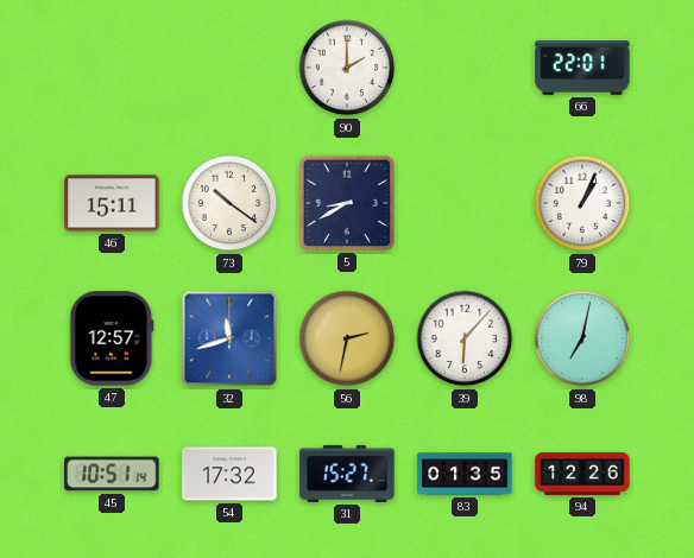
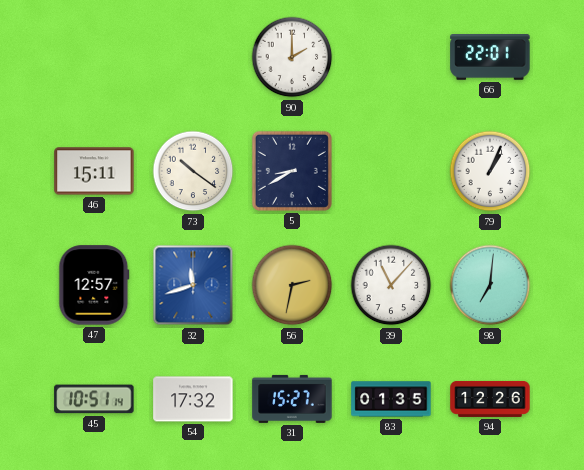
39: 6:07 -> 11:07 (391, 285)
98: 7:02 -> 7:01 (490, 285)
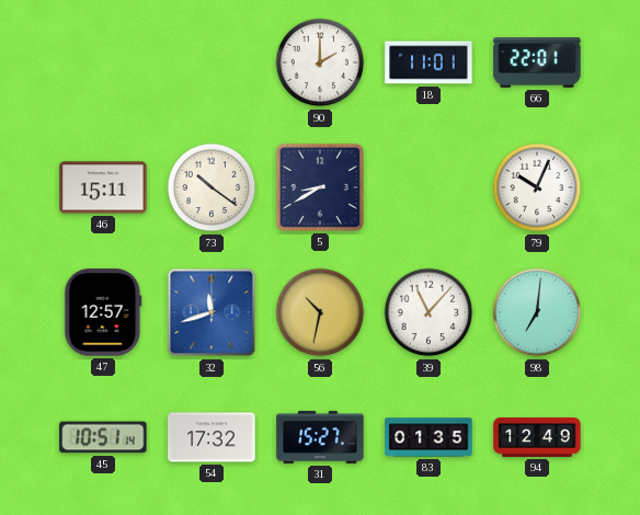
18: none -> 11:01 (428, 62)
79: 1:04 -> 10:04 (537, 187)
56: 2:32 -> 10:32 (320, 312)
94: 12:26 -> 12:49 (537, 437)
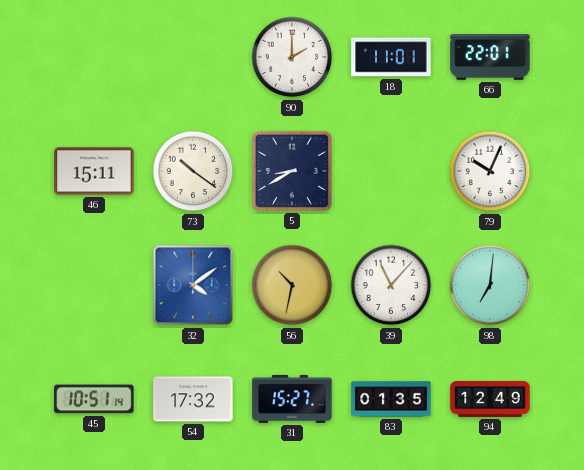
47: 12:57 -> none (103, 312)
32: 11:42 -> 4:09 (193, 285)
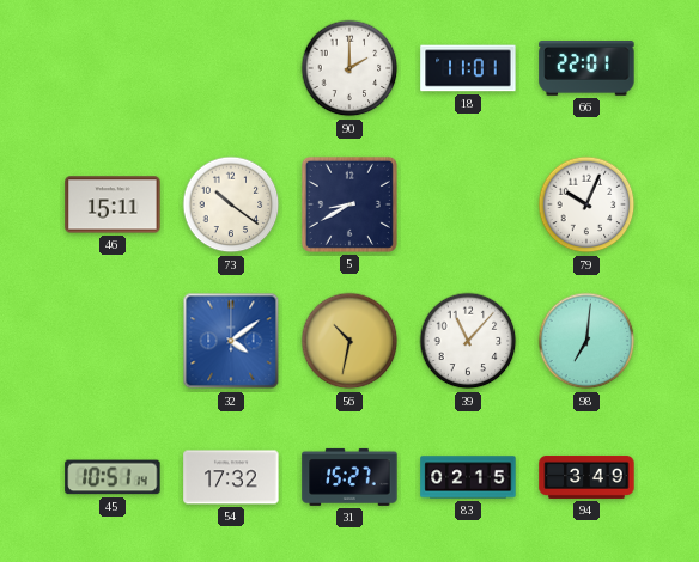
83: 01:35 -> 02:15 (468, 477)
94: 12:49 -> 3:49 (586, 477)
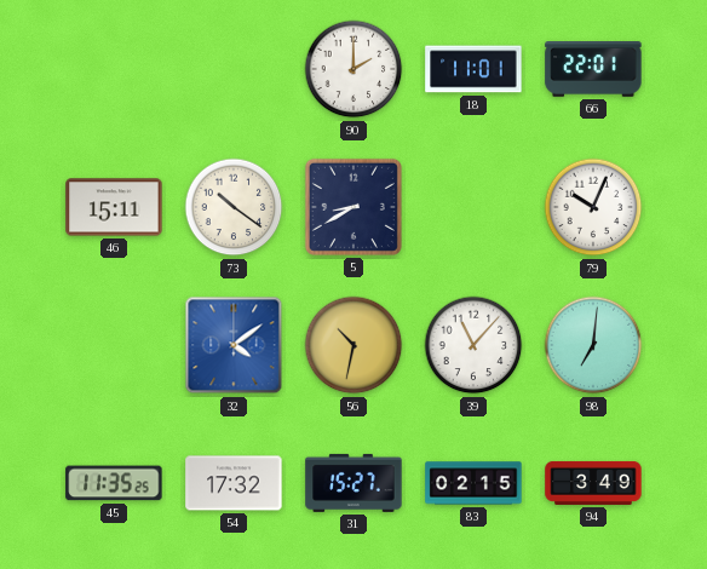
45: 10:51 -> 11:35 (114, 483)
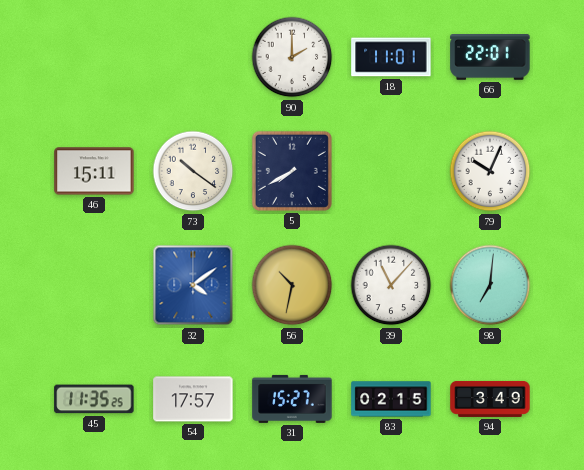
5: 8:40 -> 7:40 (292, 171)
54: 17:32 -> 17:57 (193, 399)
